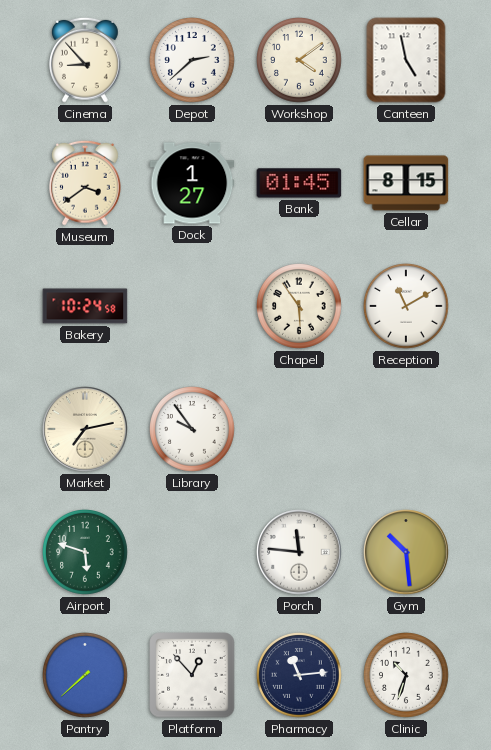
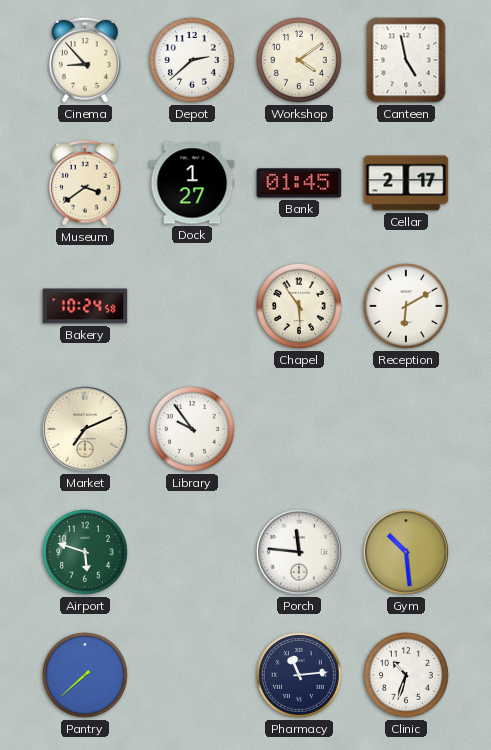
Cellar: 8:15 -> 2:17 (406, 183)
Reception: 11:10 -> 6:10 (407, 307)
Market: 7:13 -> 7:11 (85, 429)
Platform: 12:53 -> none (192, 675)
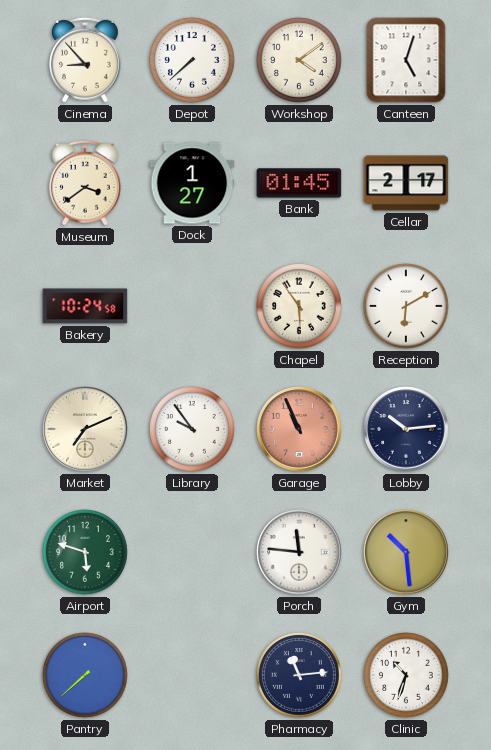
Depot: 2:38 -> 7:38 (193, 61)
Canteen: 4:58 -> 5:03 (406, 60)
Garage: none -> 10:56 (299, 429)
Lobby: none -> 10:14 (406, 429)
